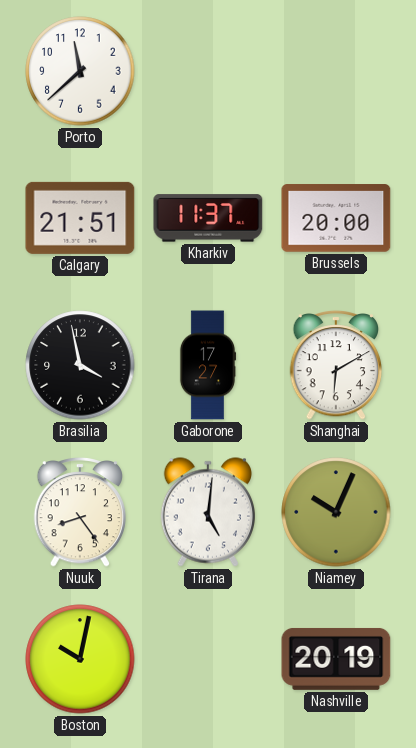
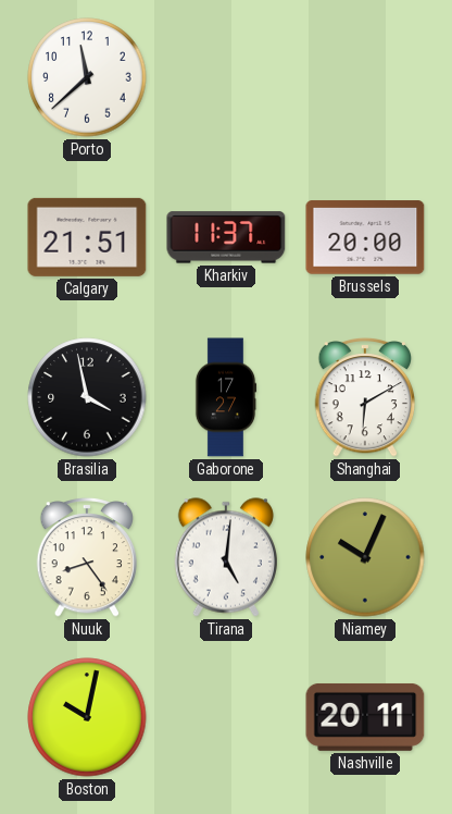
Nashville: 20:19 -> 20:11 (365, 717)
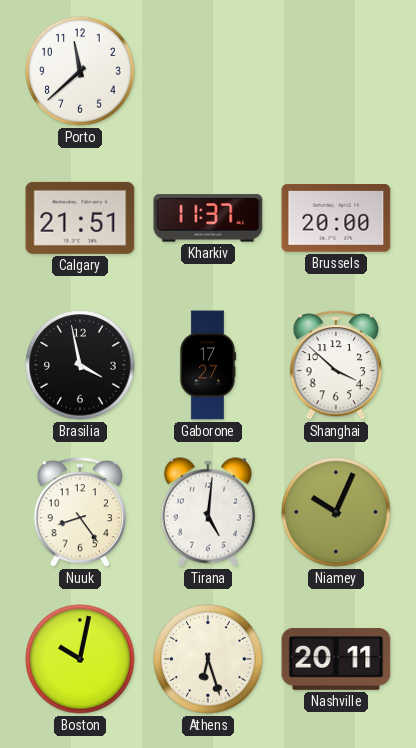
Shanghai: 6:10 -> 3:52 (336, 365)
Athens: none -> 6:27 (208, 659)
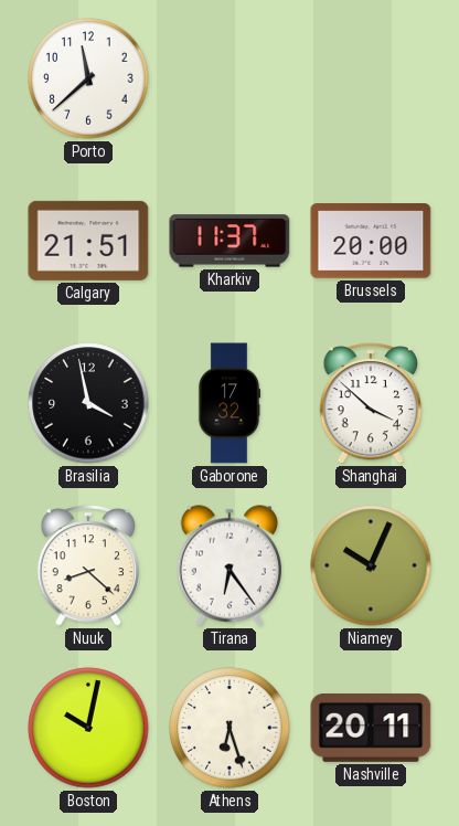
Gaborone: 17:27 -> 17:32 (229, 403)
Nuuk: 8:24 -> 8:22 (88, 565)
Tirana: 5:01 -> 6:24 (228, 565)
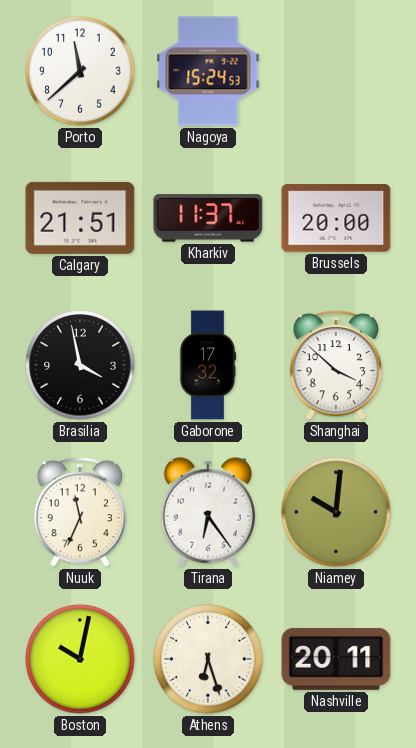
Nagoya: none -> 15:24 (208, 71)
Nuuk: 8:22 -> 11:34 (80, 512)
Niamey: 10:04 -> 10:01 (336, 512)
